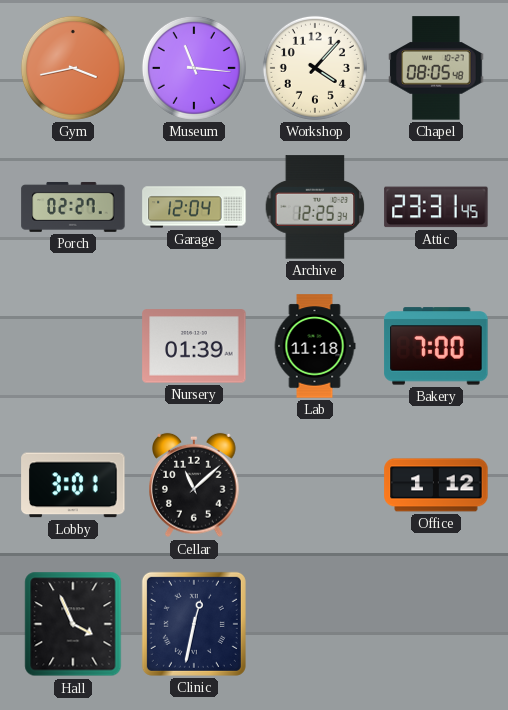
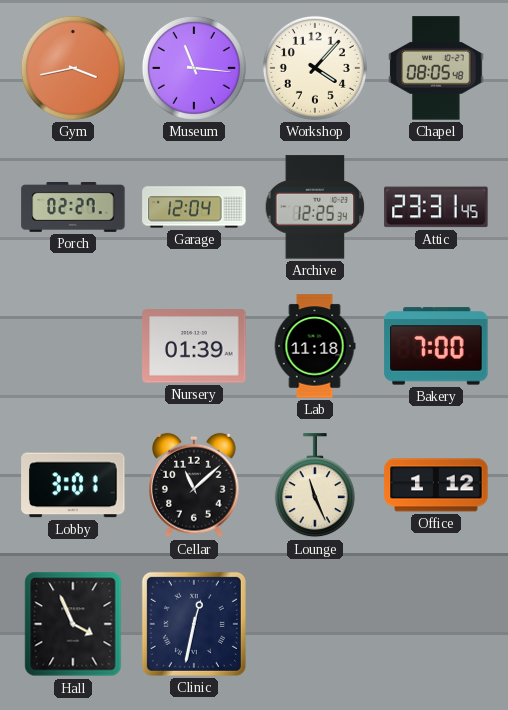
Lounge: none -> 11:26 (315, 486)
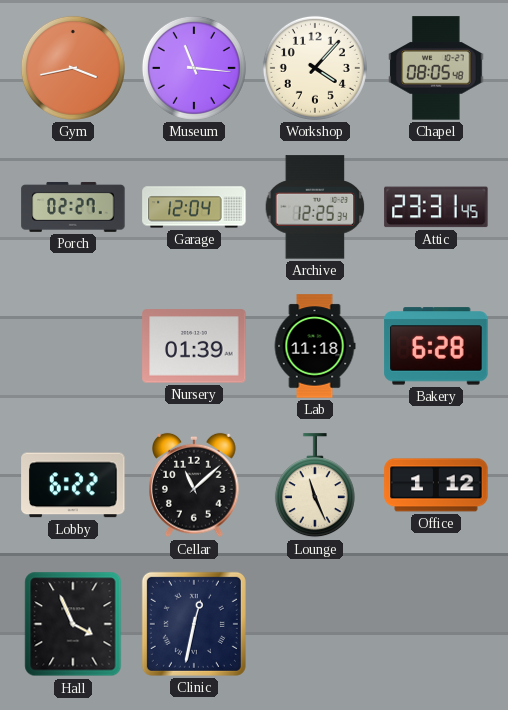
Bakery: 7:00 -> 6:28 (436, 346)
Lobby: 3:01 -> 6:22 (73, 485)
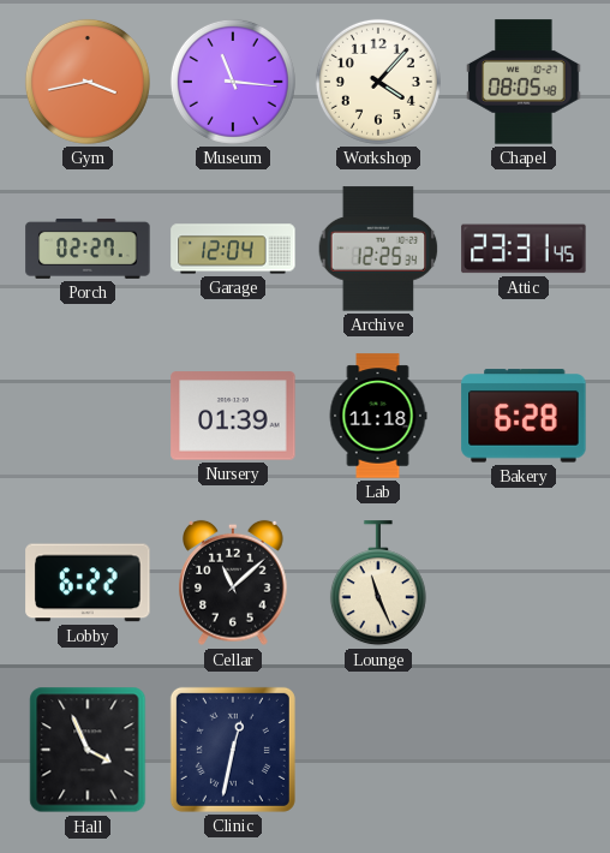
Office: 1:12 -> none (436, 485)
